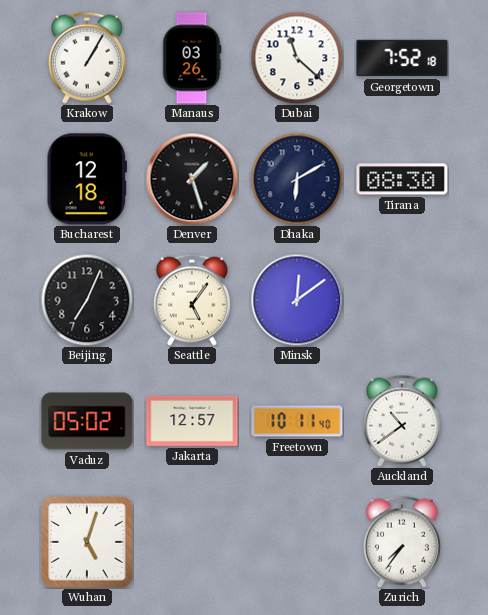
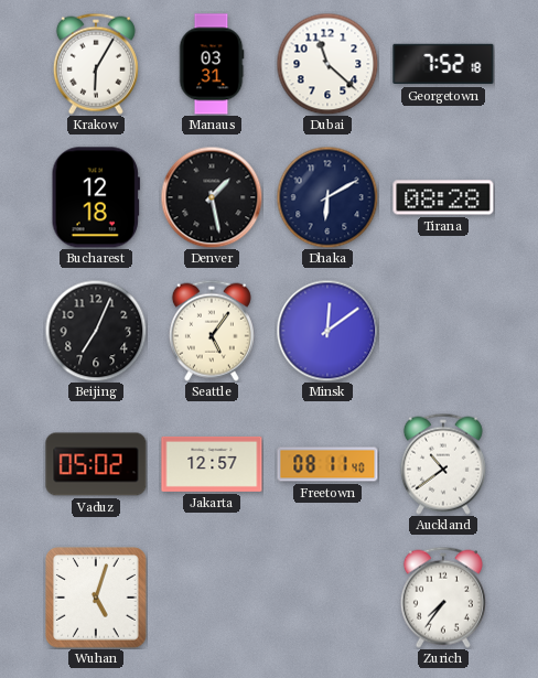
Krakow: 1:05 -> 6:05 (96, 64)
Manaus: 03:26 -> 03:31 (212, 64)
Denver: 1:27 -> 1:28 (212, 197)
Tirana: 08:30 -> 08:28 (443, 197)
Freetown: 10:11 -> 08:11 (327, 464)
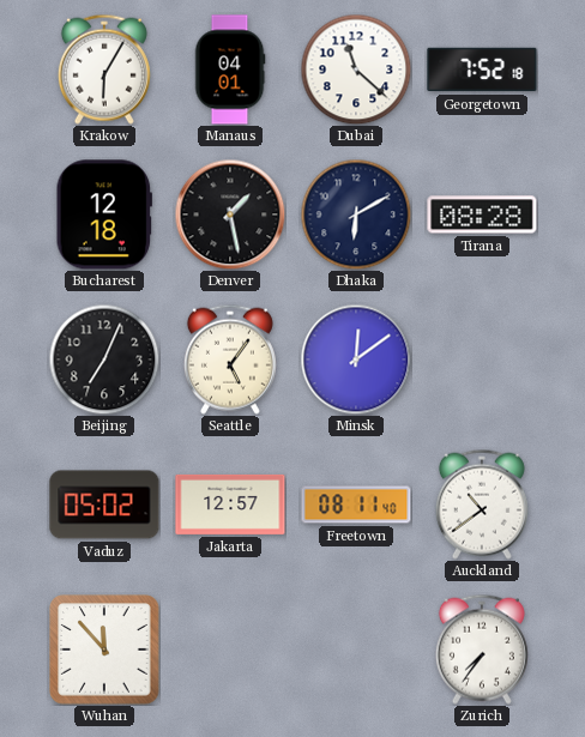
Manaus: 03:31 -> 04:01 (230, 70)
Wuhan: 5:03 -> 11:53 (104, 650)
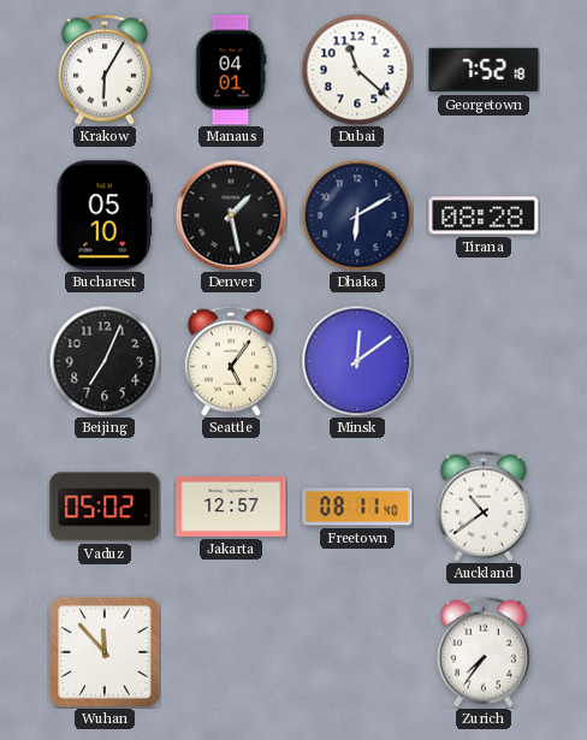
Bucharest: 12:18 -> 05:10 (103, 215)
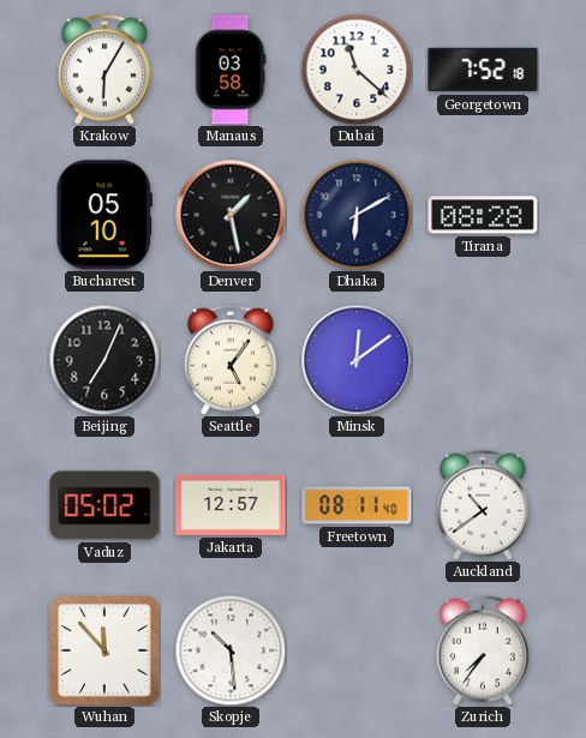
Manaus: 04:01 -> 03:58 (231, 70)
Skopje: none -> 10:29 (231, 650)
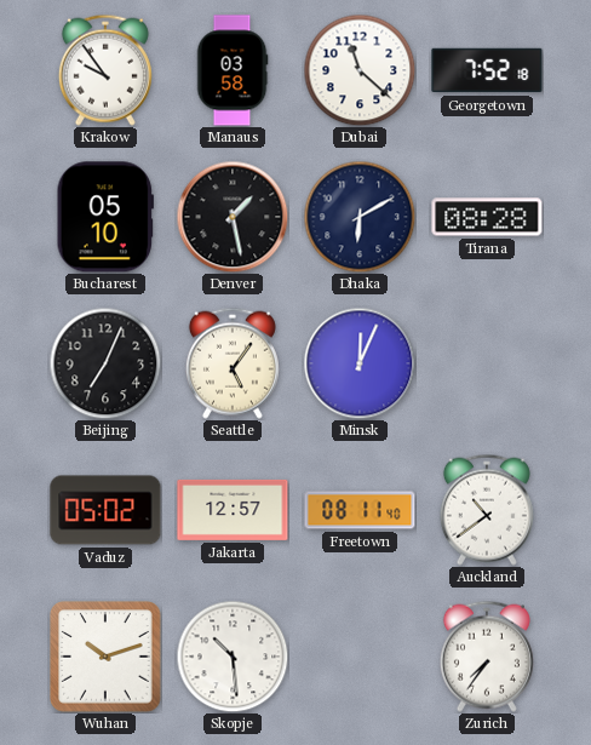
Krakow: 6:05 -> 9:54 (105, 70)
Minsk: 12:09 -> 12:04 (360, 363)
Wuhan: 11:53 -> 10:12 (105, 657)
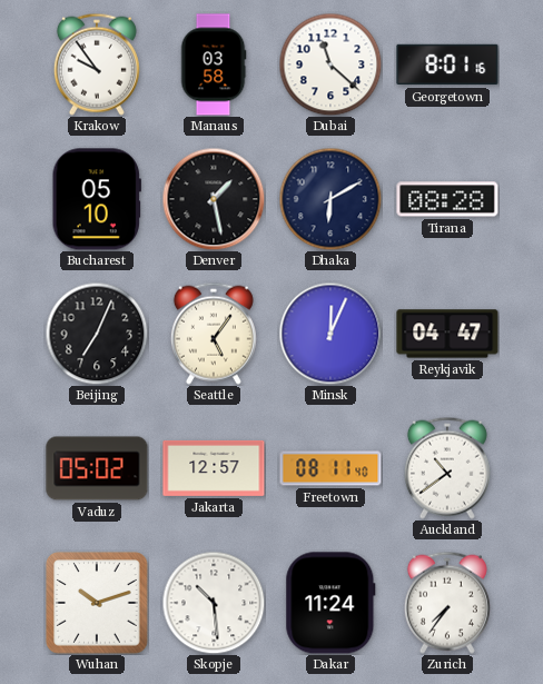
Georgetown: 7:52 -> 8:01 (447, 65)
Reykjavik: none -> 04:47 (447, 334)
Dakar: none -> 11:24 (330, 603)
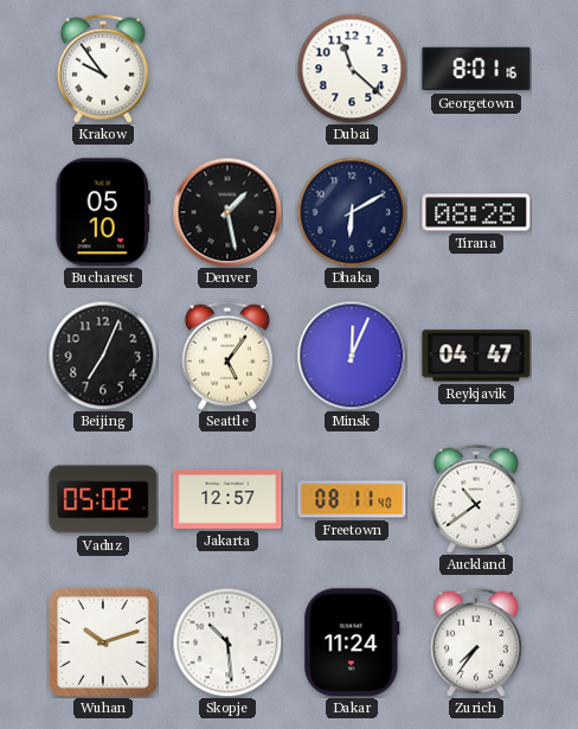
Manaus: 03:58 -> none (214, 65)
